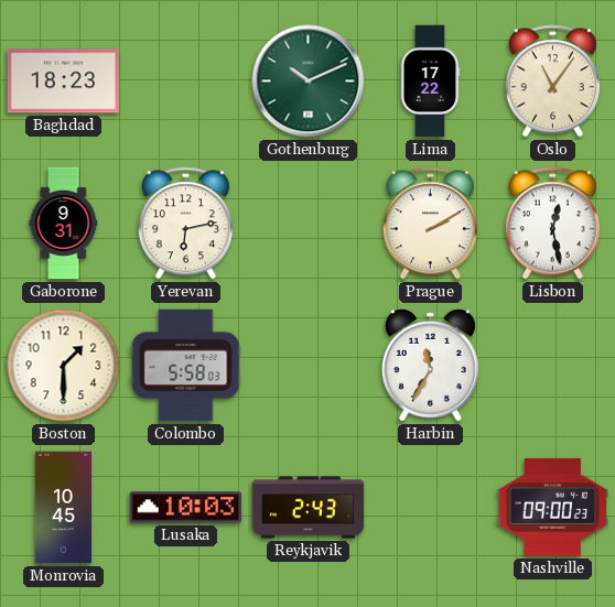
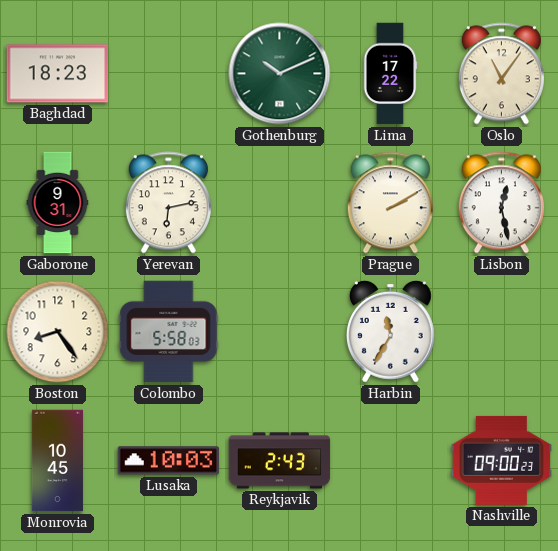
Boston: 1:30 -> 8:24 (58, 332)
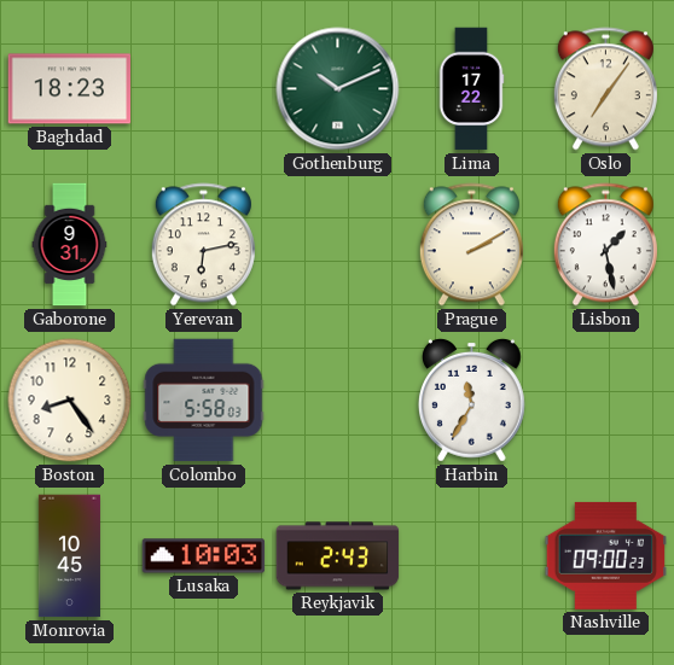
Oslo: 11:06 -> 7:06 (605, 89)
Lisbon: 12:28 -> 1:28 (605, 245)
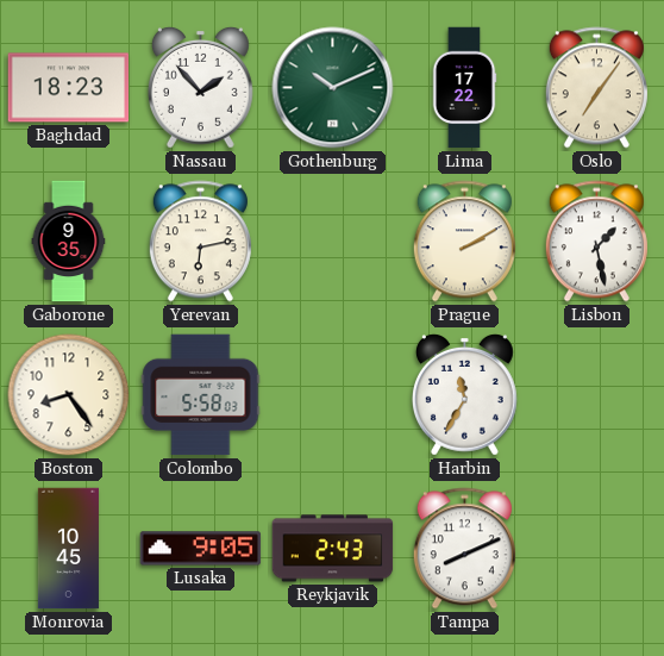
Nassau: none -> 1:53 (200, 87)
Gaborone: 9:31 -> 9:35 (69, 242)
Lusaka: 10:03 -> 9:05 (201, 549)
Tampa: none -> 8:11 (464, 549)
Nashville: 09:00 -> none (606, 555)
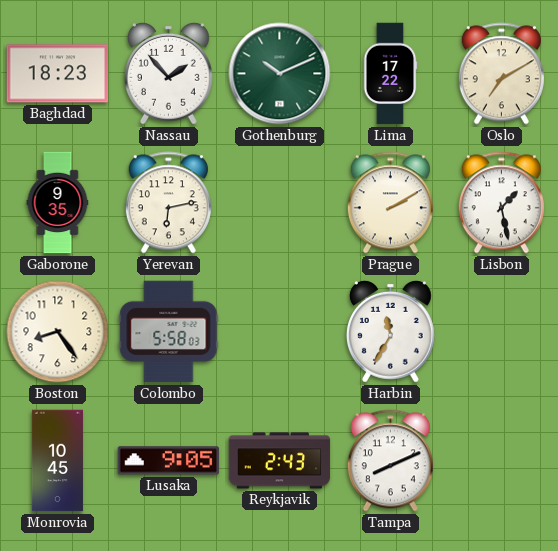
Oslo: 7:06 -> 7:10 (501, 74)
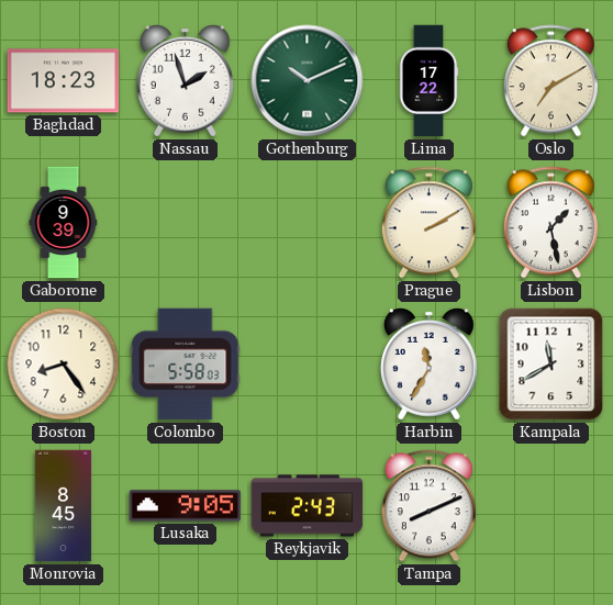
Nassau: 1:53 -> 1:57 (185, 80)
Gaborone: 9:35 -> 9:39 (64, 223)
Yerevan: 6:13 -> none (168, 203)
Kampala: none -> 11:40 (551, 365)
Monrovia: 10:45 -> 8:45 (63, 506)
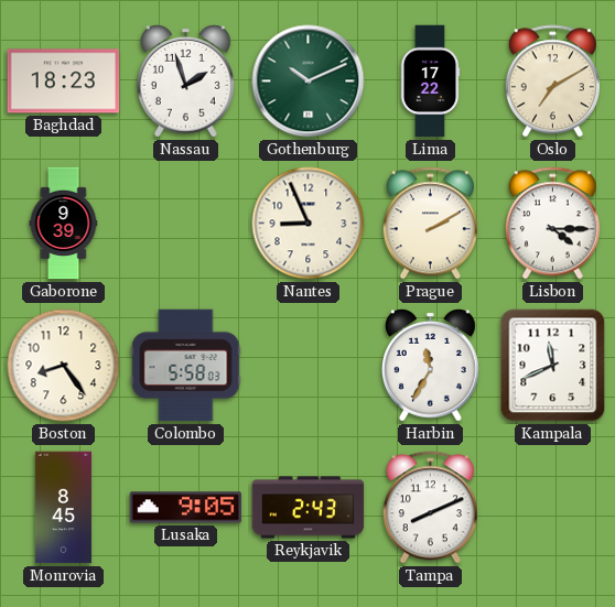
Nantes: none -> 8:56 (309, 224)
Lisbon: 1:28 -> 4:15 (552, 224)
Kampala: 11:40 -> 11:41 (553, 366)
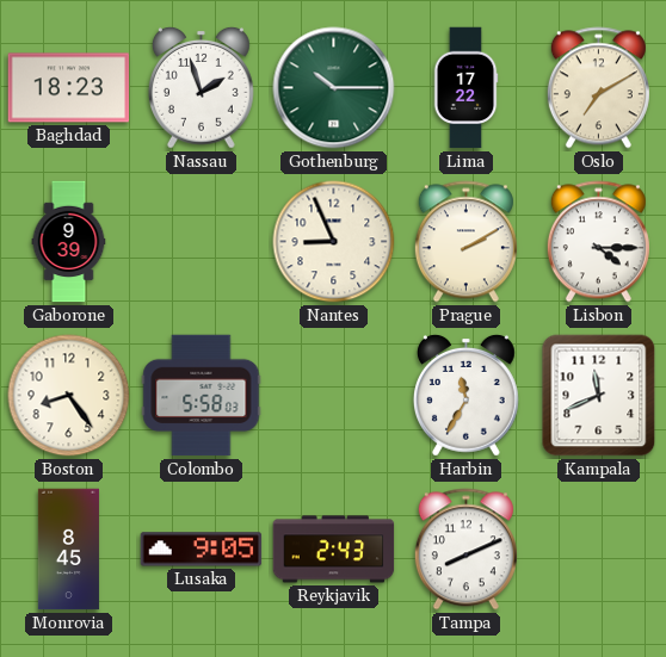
Gothenburg: 10:11 -> 10:15 (334, 88)
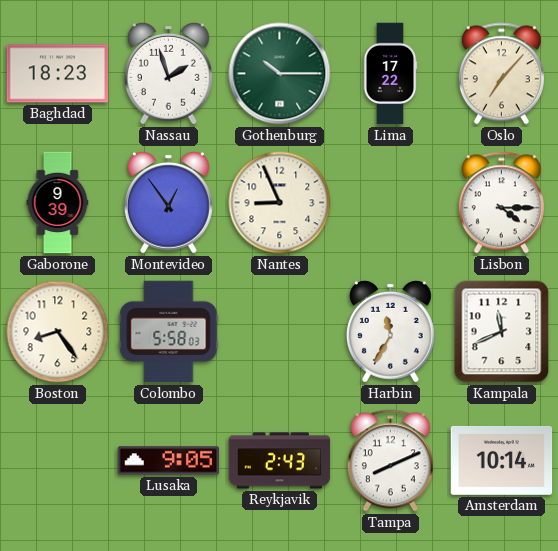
Oslo: 7:10 -> 7:07 (501, 74)
Montevideo: none -> 12:54 (168, 202)
Prague: 2:10 -> none (465, 242)
Monrovia: 8:45 -> none (68, 550)
Amsterdam: none -> 10:14 (502, 461)
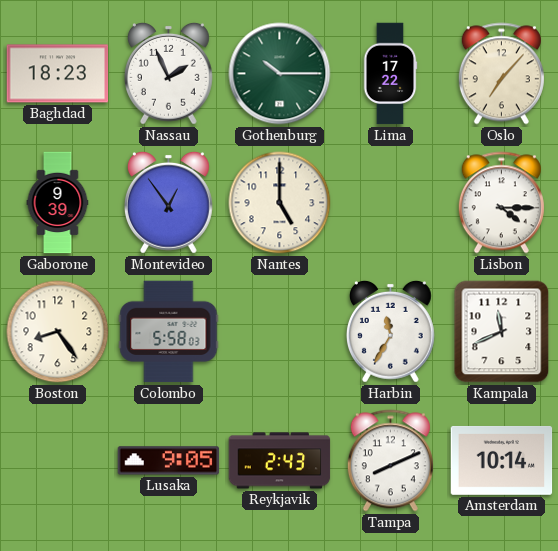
Nassau: 1:57 -> 1:56 (168, 73)
Nantes: 8:56 -> 5:00 (280, 203)
